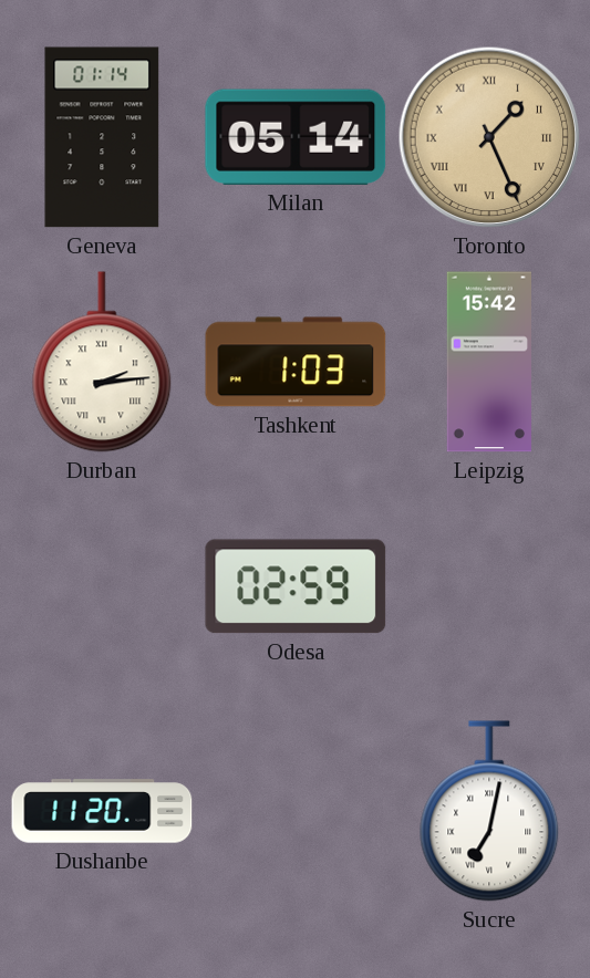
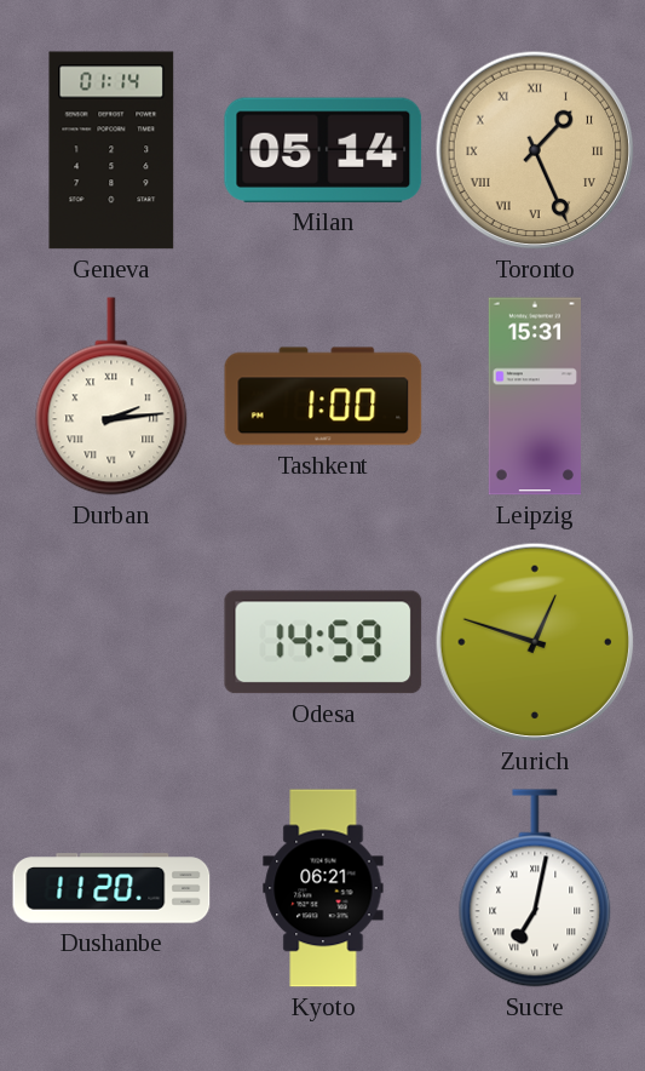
Tashkent: 1:03 -> 1:00 (323, 396)
Leipzig: 15:42 -> 15:31 (534, 396)
Odesa: 02:59 -> 14:59 (323, 642)
Zurich: none -> 12:48 (535, 642)
Kyoto: none -> 06:21 (323, 888)
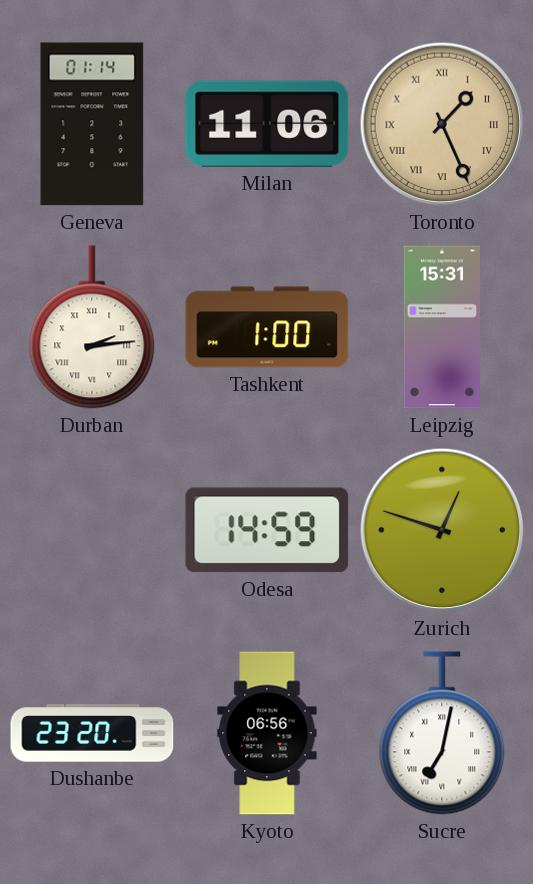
Milan: 05:14 -> 11:06 (267, 124)
Dushanbe: 11:20 -> 23:20 (92, 733)
Kyoto: 06:21 -> 06:56 (267, 733)
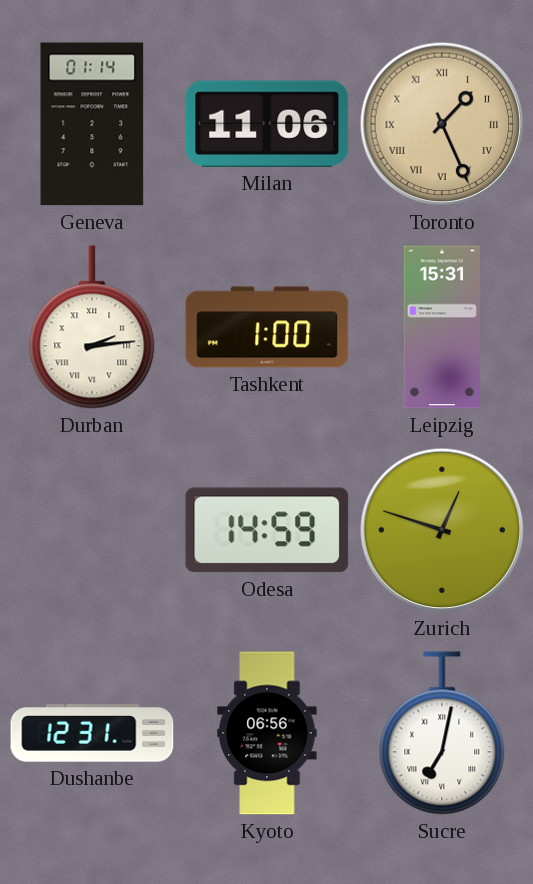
Dushanbe: 23:20 -> 12:31 (92, 733)
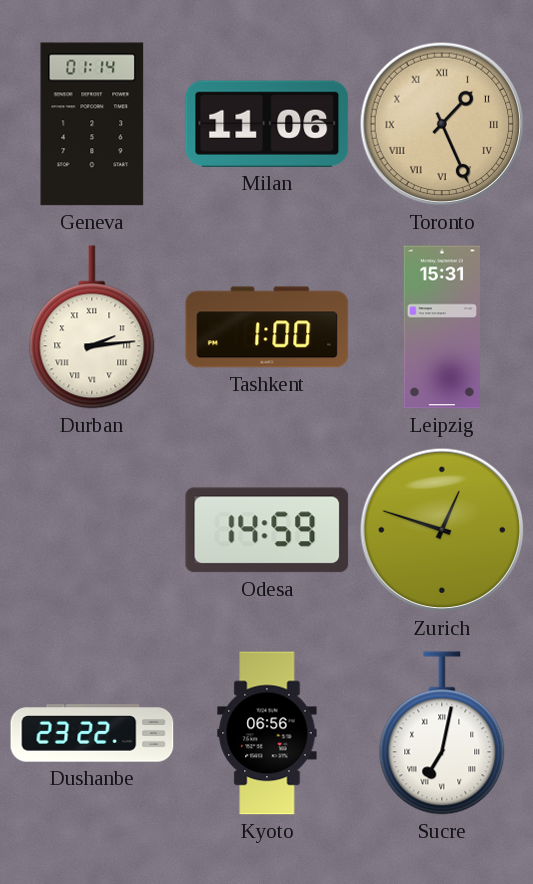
Dushanbe: 12:31 -> 23:22 (92, 733)
